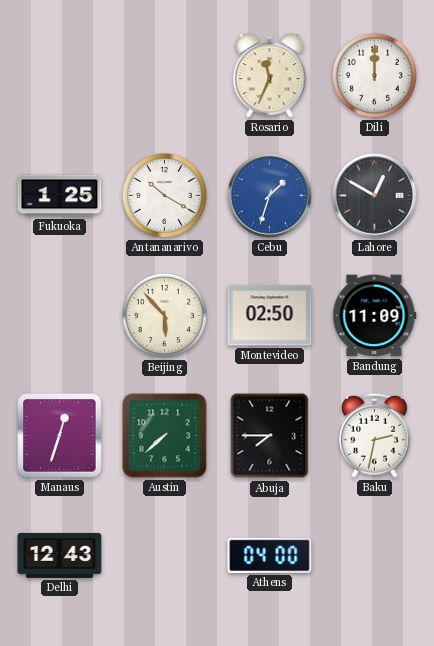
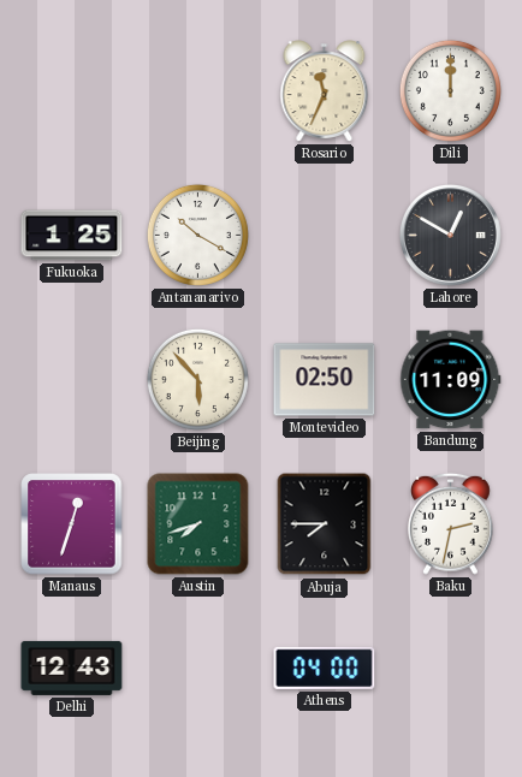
Cebu: 1:33 -> none (269, 195)
Austin: 7:38 -> 7:42 (198, 524)
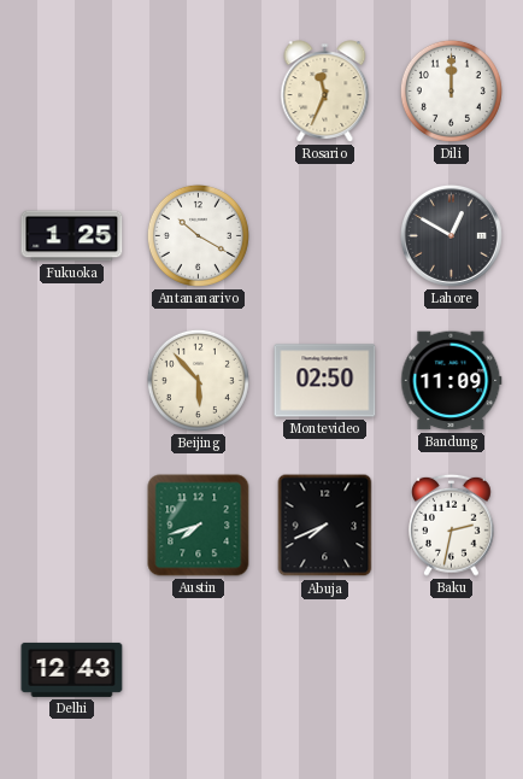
Manaus: 12:33 -> none (72, 524)
Abuja: 7:45 -> 7:41 (325, 526)
Athens: 04:00 -> none (325, 668)
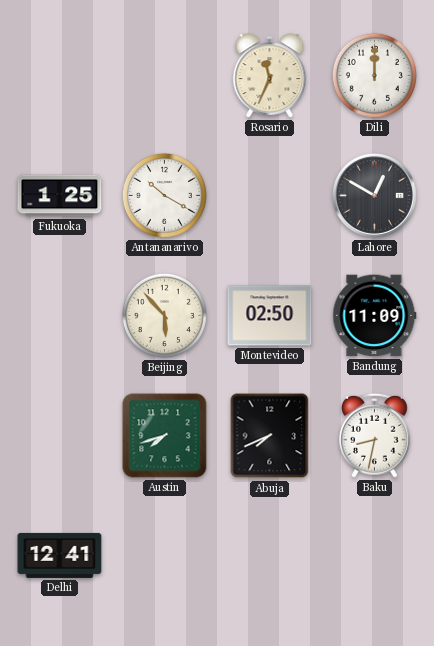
Baku: 2:32 -> 8:32 (375, 435)
Delhi: 12:43 -> 12:41 (60, 555)
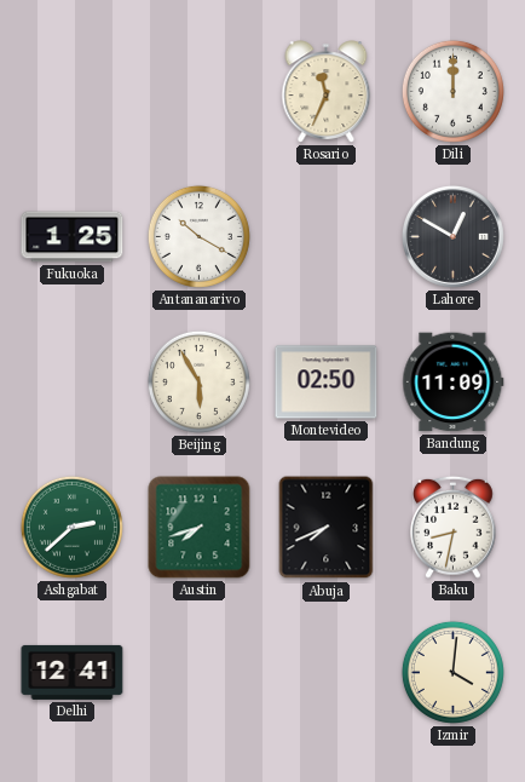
Beijing: 5:53 -> 5:55 (198, 381)
Ashgabat: none -> 2:38 (71, 527)
Izmir: none -> 4:01 (452, 672)
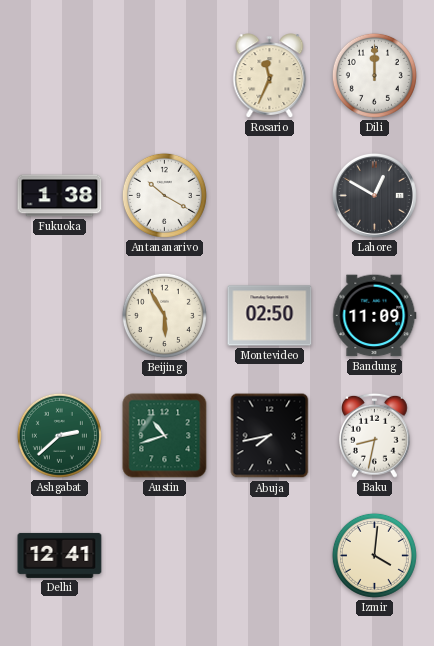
Fukuoka: 1:25 -> 1:38 (60, 196)
Austin: 7:42 -> 10:42 (165, 436)
Abuja: 7:41 -> 7:43 (270, 436)
